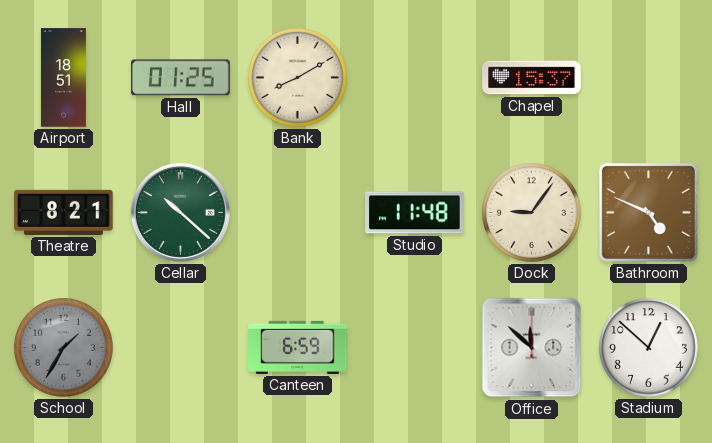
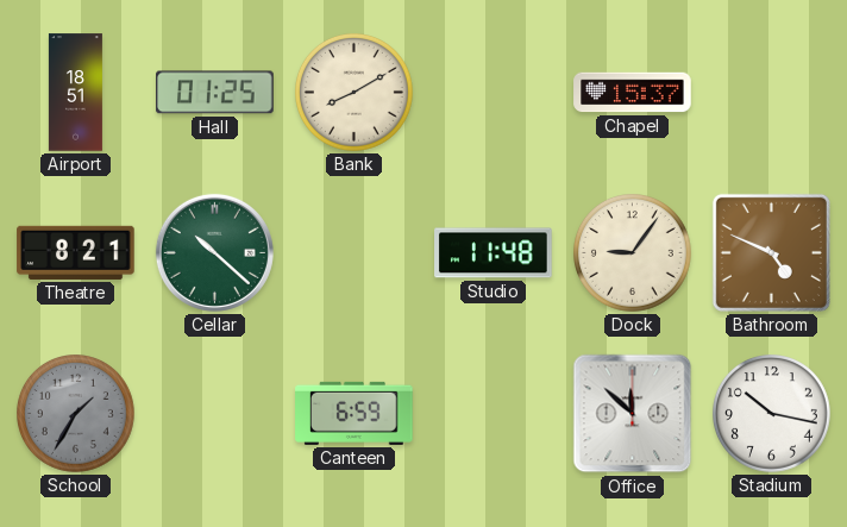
Stadium: 12:52 -> 10:17 (772, 414)
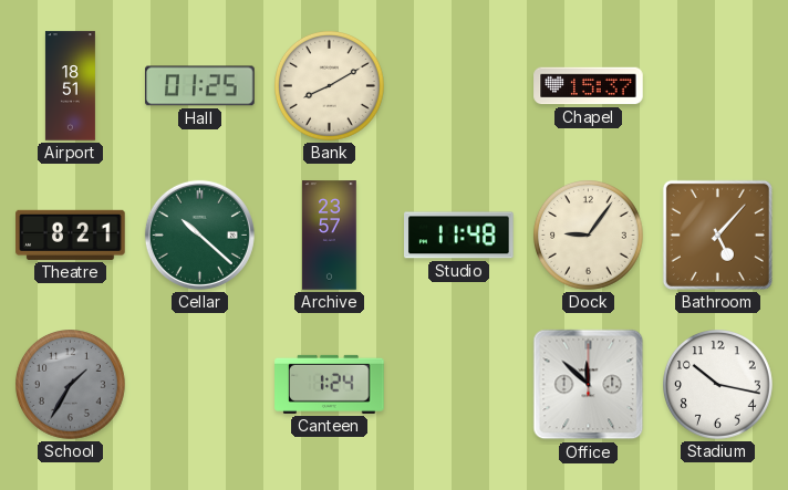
Archive: none -> 23:57 (330, 236)
Bathroom: 4:49 -> 5:07 (717, 234)
Canteen: 6:59 -> 1:24 (330, 384)
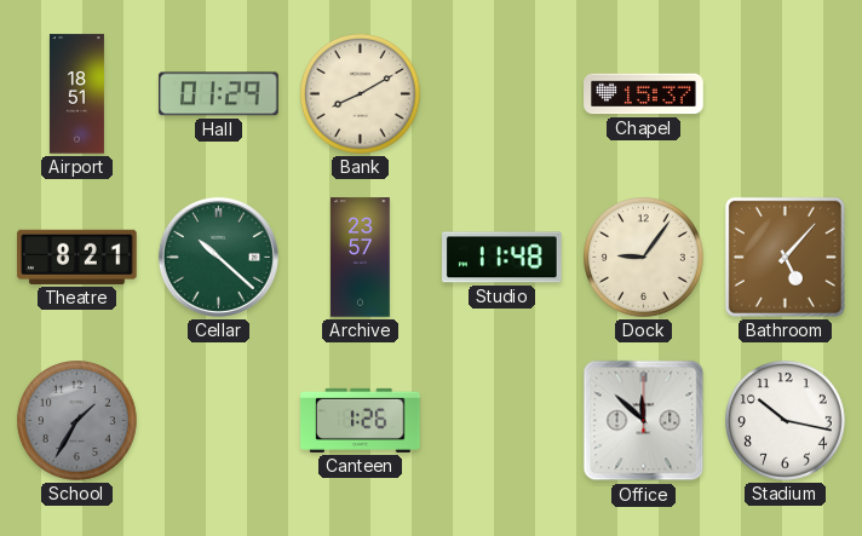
Hall: 01:25 -> 01:29 (219, 94)
Canteen: 1:24 -> 1:26 (361, 420)
